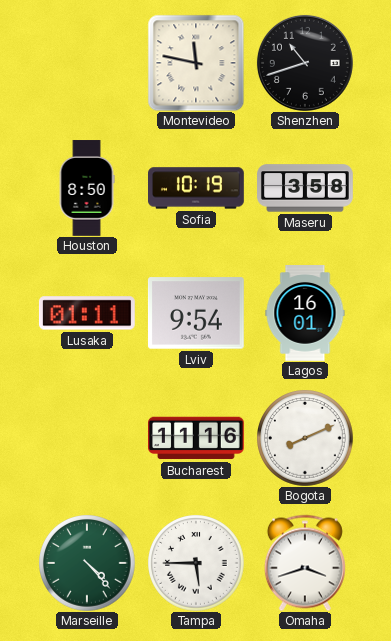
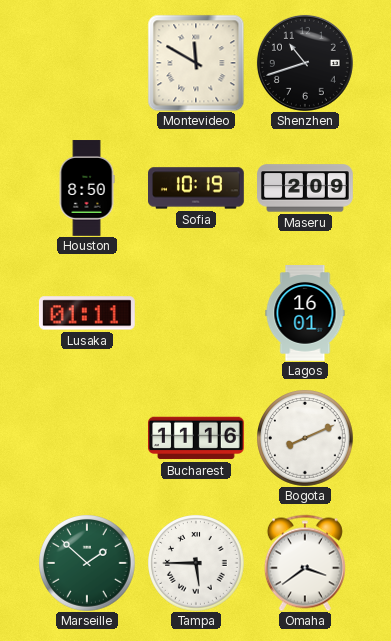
Montevideo: 11:47 -> 11:50 (196, 63)
Maseru: 3:58 -> 2:09 (305, 188)
Lviv: 9:54 -> none (196, 313)
Marseille: 4:23 -> 1:52 (87, 563)
Omaha: 3:42 -> 3:39 (305, 563)
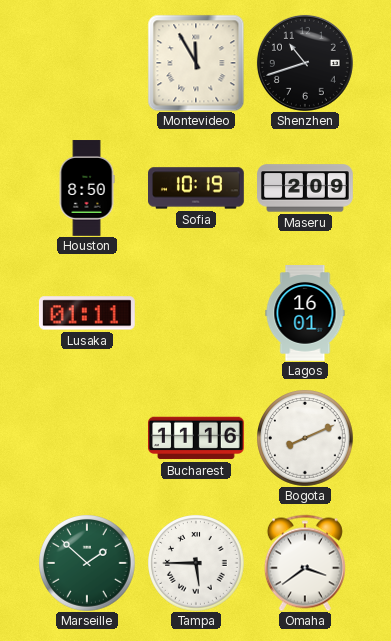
Montevideo: 11:50 -> 11:55 (196, 63)
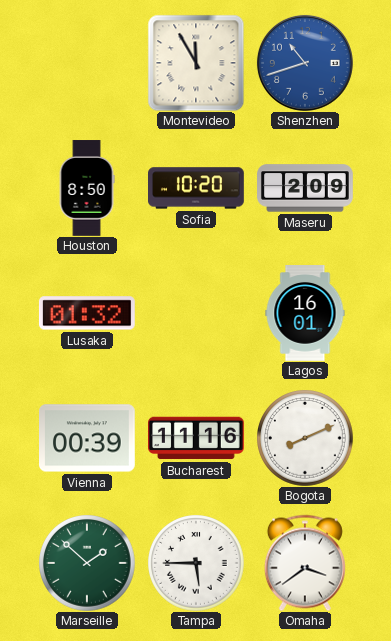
Shenzhen dial: black -> blue (305, 63)
Sofia: 10:19 -> 10:20 (197, 188)
Lusaka: 01:11 -> 01:32 (87, 313)
Vienna: none -> 00:39 (88, 438)
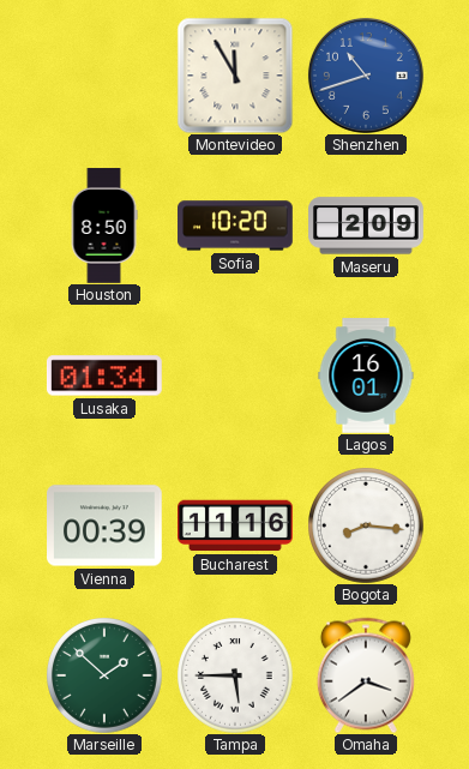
Lusaka: 01:32 -> 01:34 (104, 376)
Bogota: 8:11 -> 8:16 (366, 525)
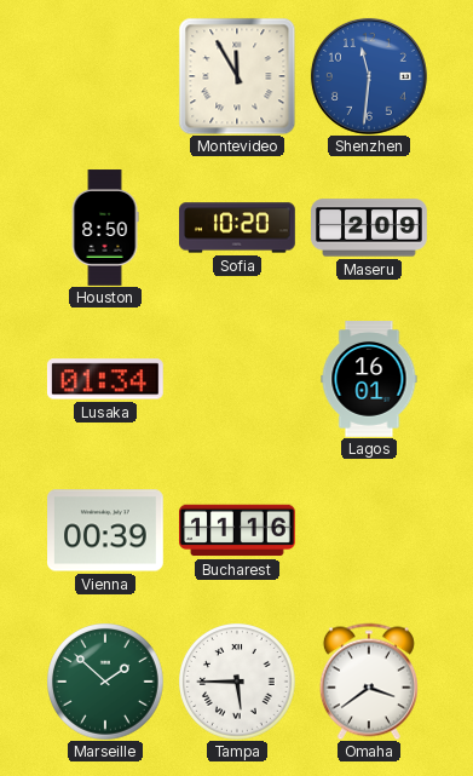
Shenzhen: 10:42 -> 11:31 (369, 76)
Bogota: 8:16 -> none (366, 525)
